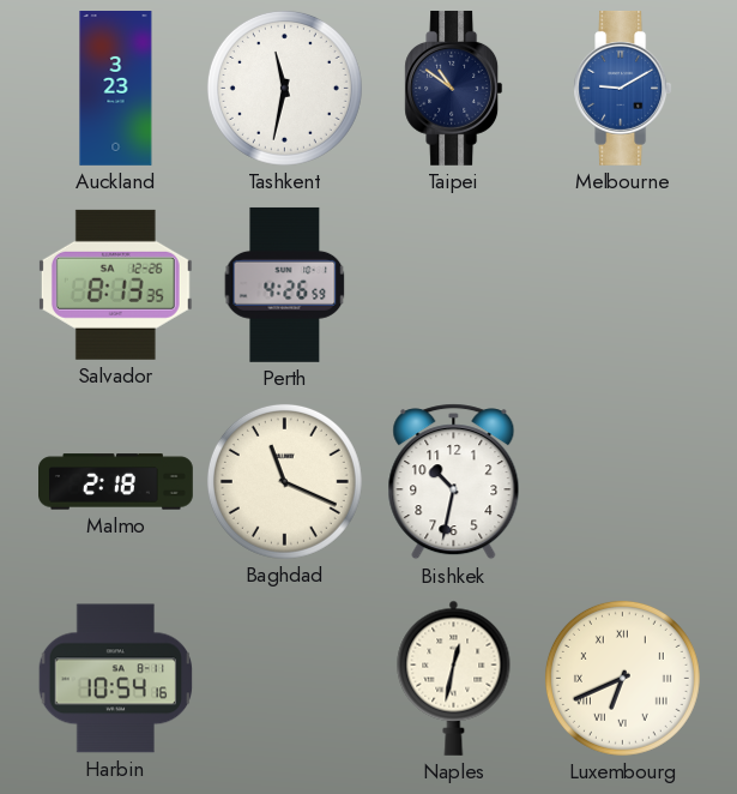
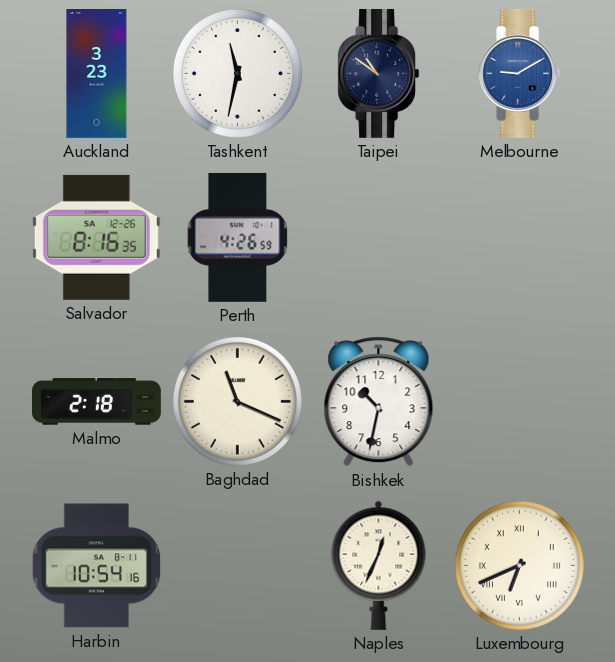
Salvador: 8:13 -> 8:16 (96, 237)
Naples: 12:32 -> 12:34 (379, 565)
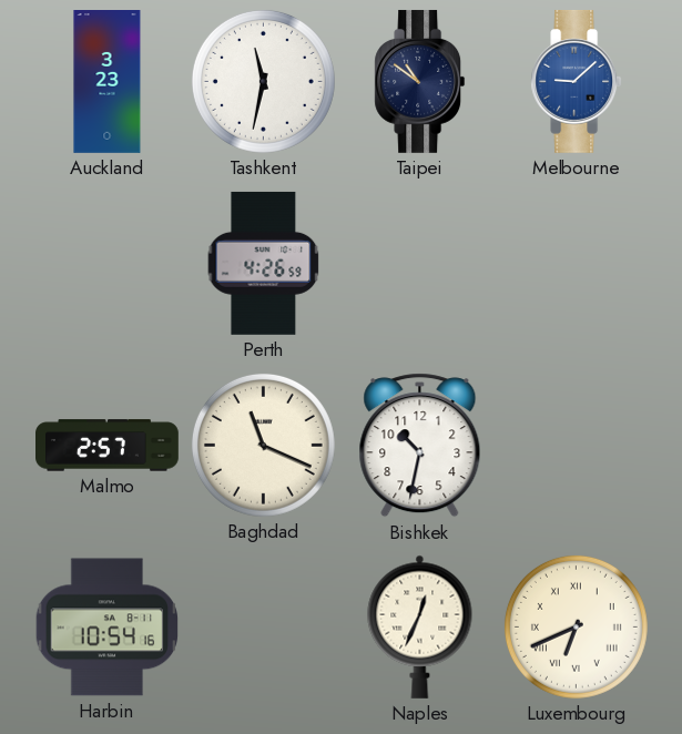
Melbourne: 9:10 -> 9:08 (577, 81)
Salvador: 8:16 -> none (96, 237)
Malmo: 2:18 -> 2:57 (108, 446)
